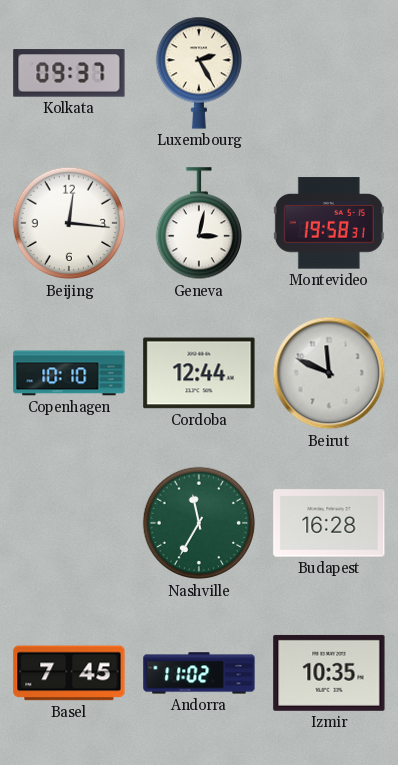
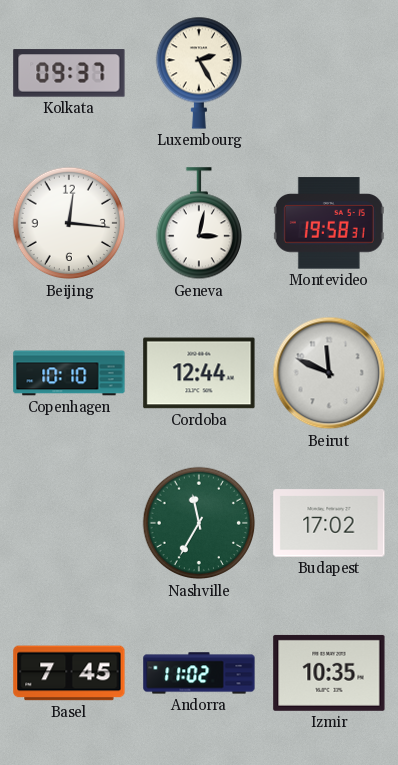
Budapest: 16:28 -> 17:02 (329, 523)
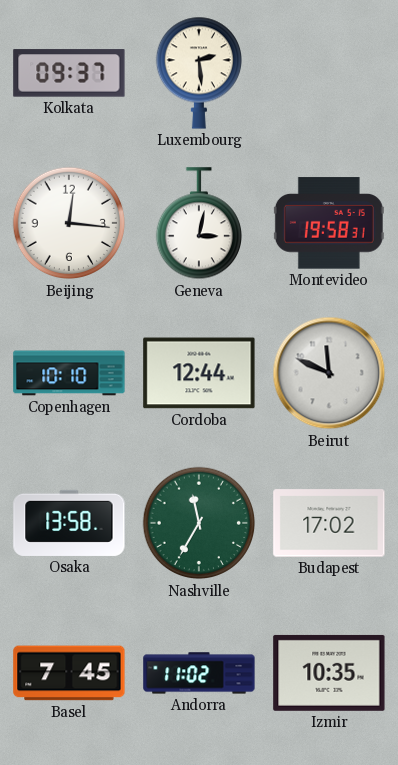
Luxembourg: 2:25 -> 2:29 (198, 73)
Osaka: none -> 13:58 (69, 523)
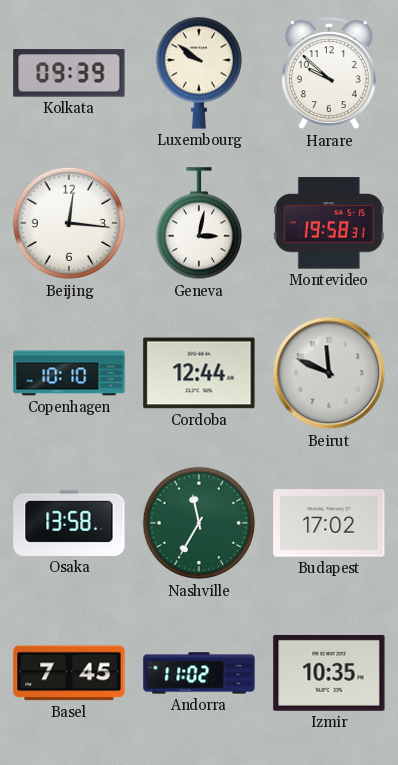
Kolkata: 09:37 -> 09:39 (69, 73)
Luxembourg: 2:29 -> 9:51 (198, 73)
Harare: none -> 9:52 (329, 74)
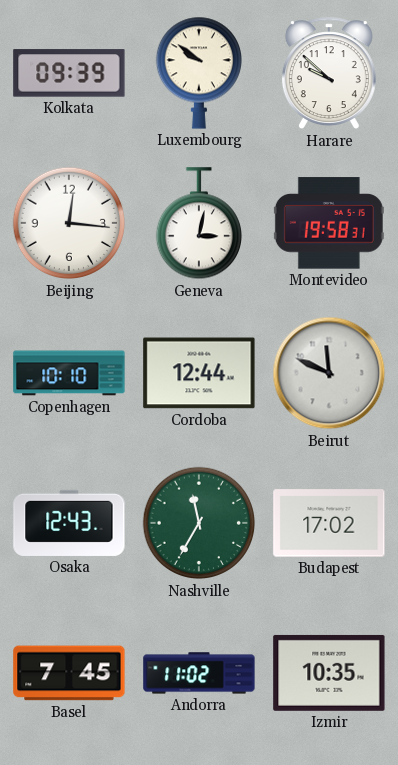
Osaka: 13:58 -> 12:43 (69, 523)
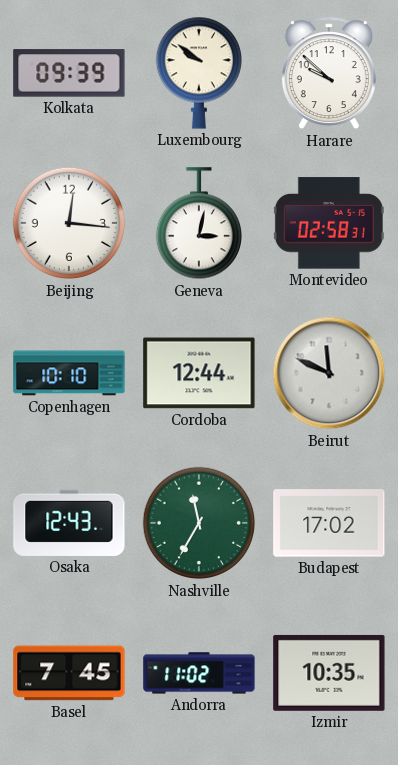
Montevideo: 19:58 -> 02:58 (329, 223)
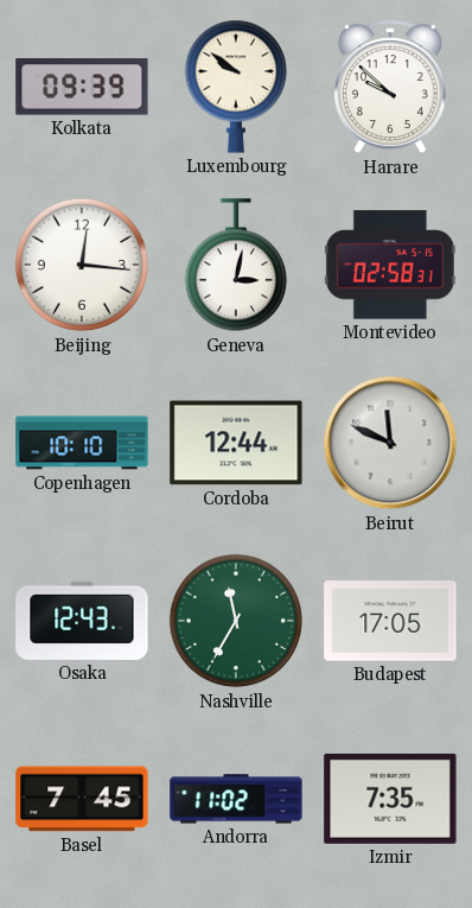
Budapest: 17:02 -> 17:05 (390, 621)
Izmir: 10:35 -> 7:35 (390, 799)
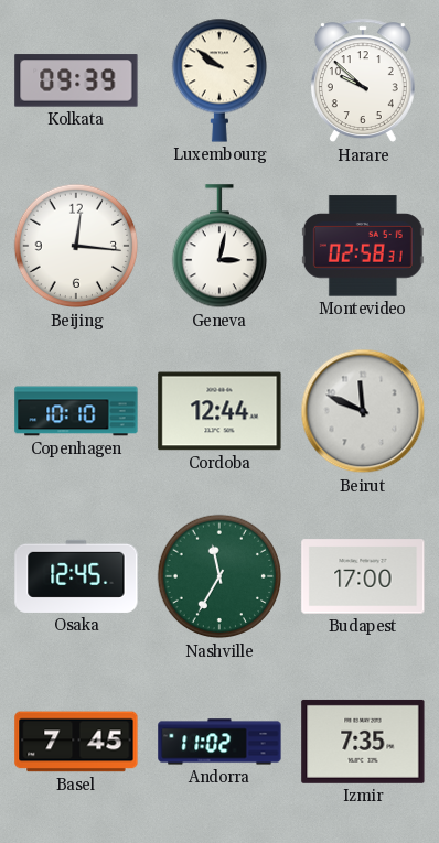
Osaka: 12:43 -> 12:45 (76, 576)
Budapest: 17:05 -> 17:00 (363, 576)
